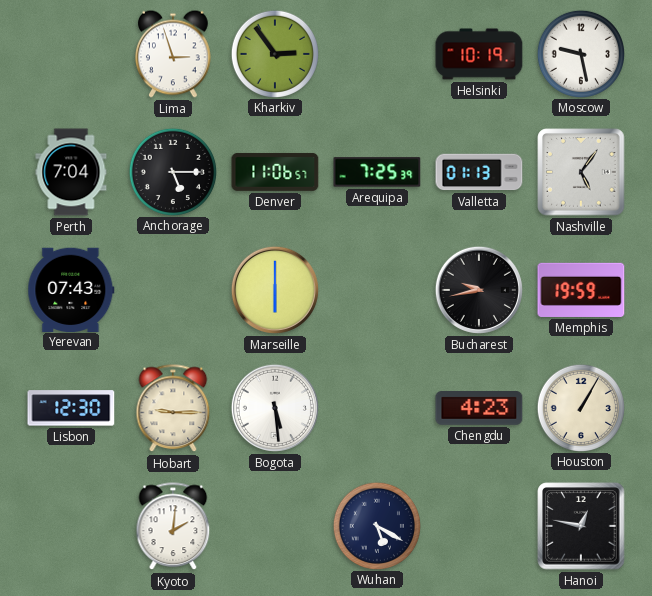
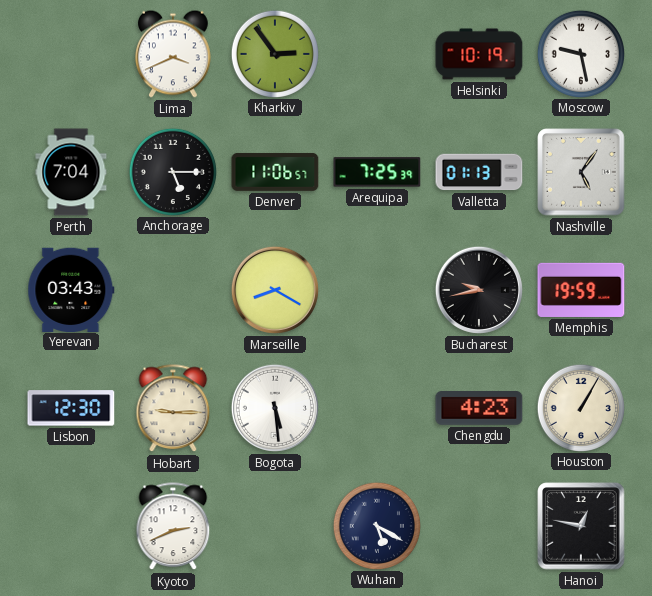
Lima: 2:57 -> 3:41 (173, 54)
Yerevan: 07:43 -> 03:43 (71, 289)
Marseille: 6:00 -> 8:20 (275, 290)
Kyoto: 2:01 -> 2:41 (173, 527)
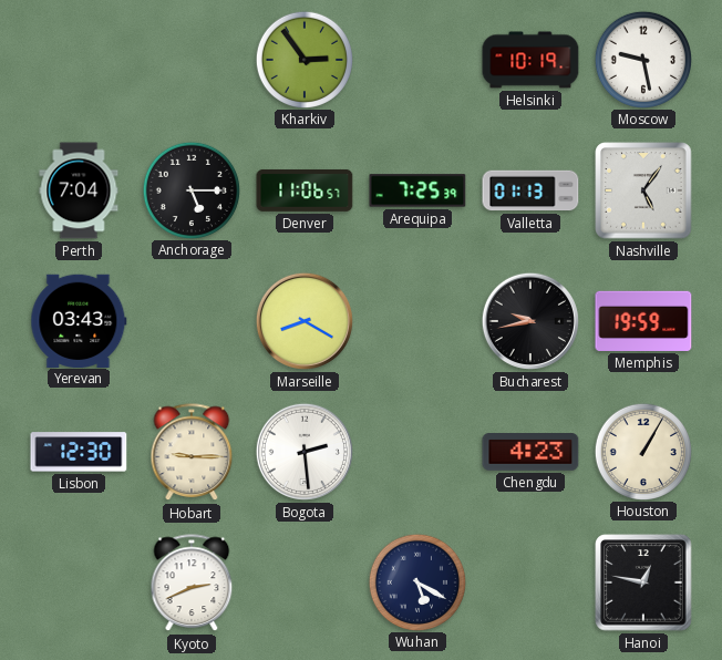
Lima: 3:41 -> none (173, 54)
Bogota: 5:29 -> 2:29 (305, 452)
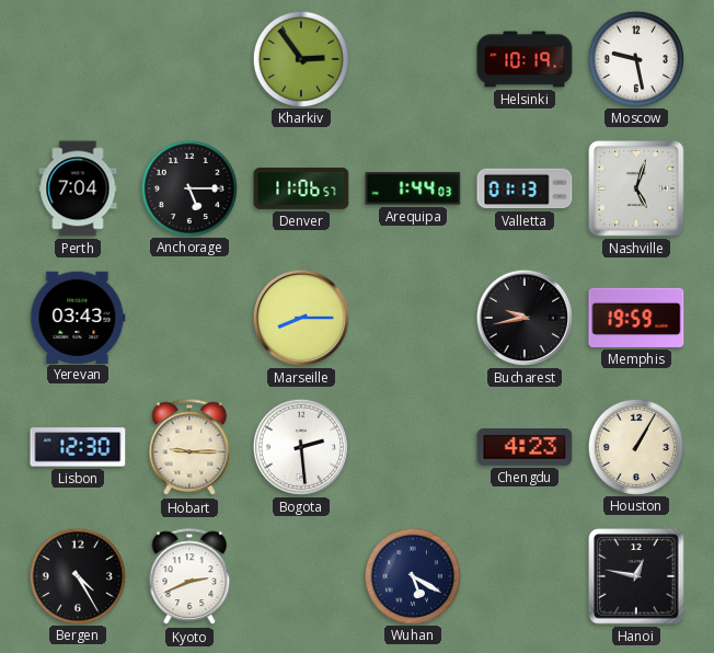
Arequipa: 7:25 -> 1:44 (413, 188)
Nashville: 5:06 -> 5:03 (636, 188)
Marseille: 8:20 -> 8:15 (301, 318)
Bergen: none -> 4:25 (77, 575)
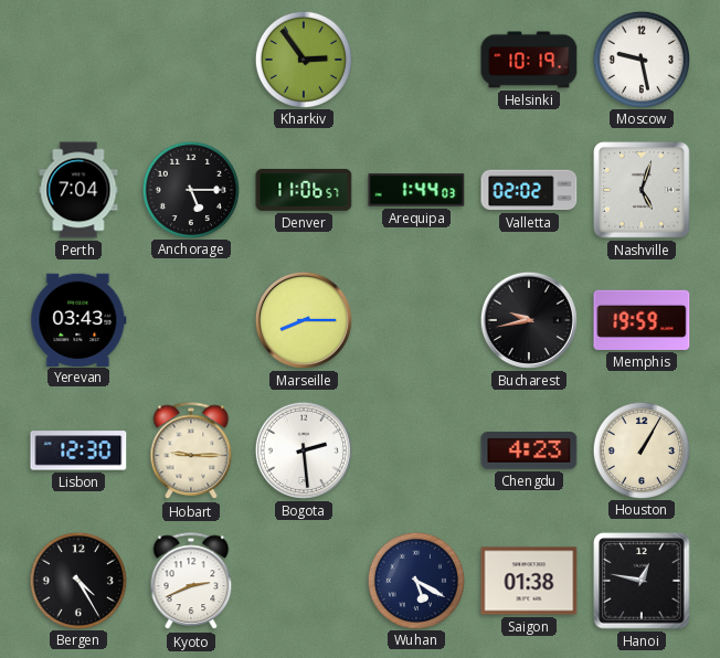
Valletta: 01:13 -> 02:02 (529, 190)
Saigon: none -> 01:38 (529, 581)
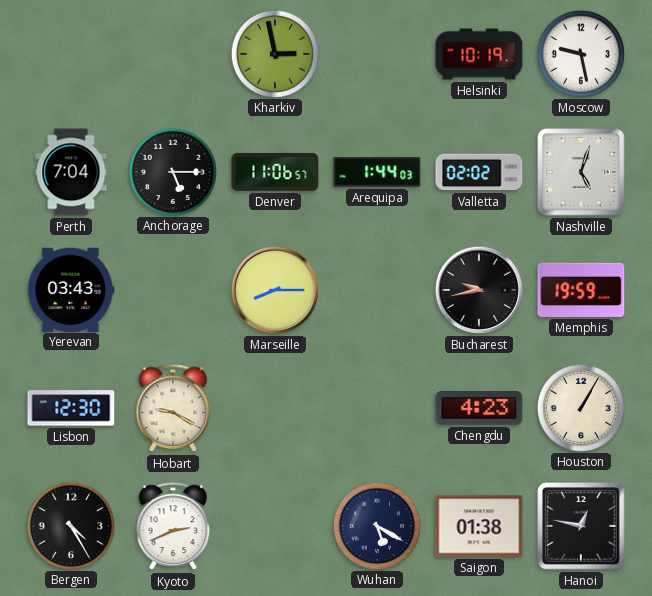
Kharkiv: 2:54 -> 2:58 (274, 53)
Hobart: 9:15 -> 9:20 (173, 409)
Bogota: 2:29 -> none (304, 450)
